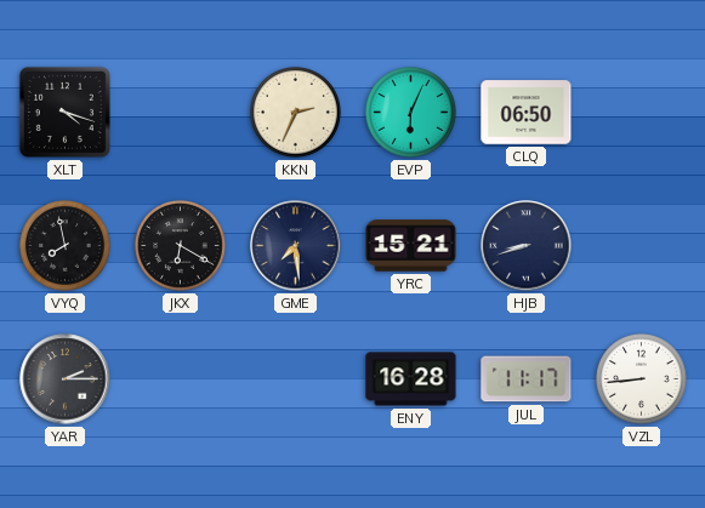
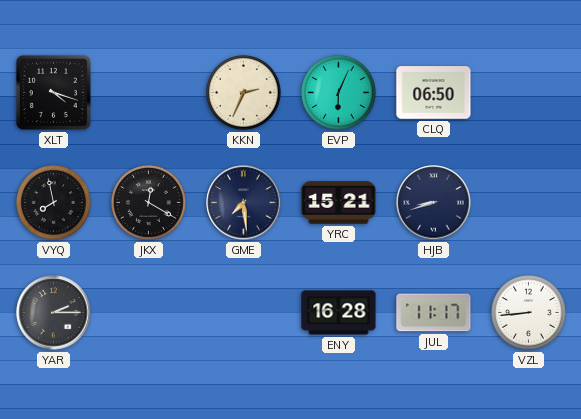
JKX: 6:20 -> 12:20 (149, 203)
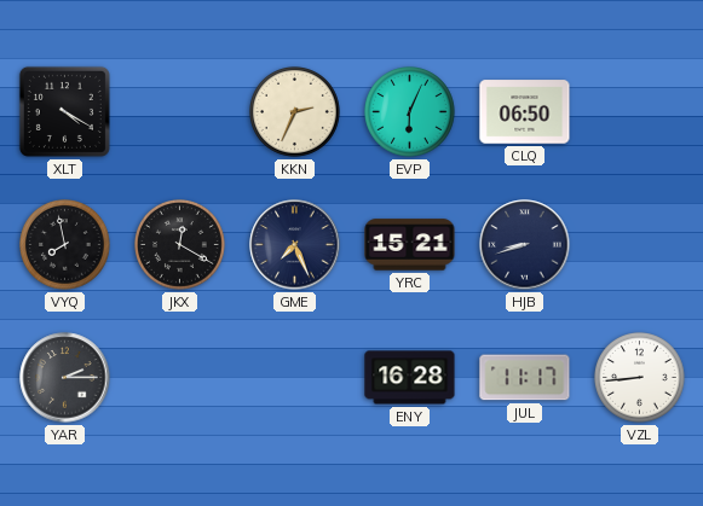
XLT: 4:18 -> 4:20 (64, 111)
GME: 7:29 -> 7:26 (295, 245)
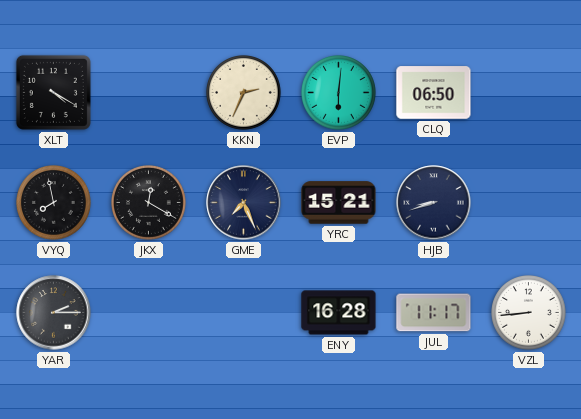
EVP: 6:04 -> 6:01 (339, 93)
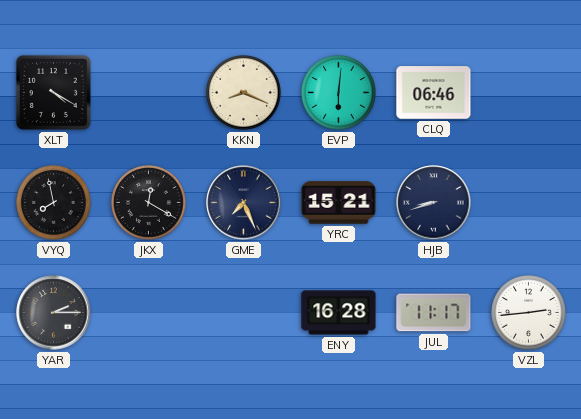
KKN: 2:34 -> 8:19 (244, 93)
CLQ: 06:50 -> 06:46 (434, 93)
VZL: 8:44 -> 2:44 (529, 313)
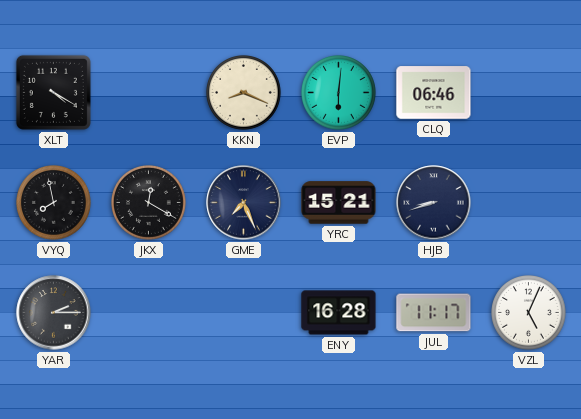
VZL: 2:44 -> 5:04 (529, 313)
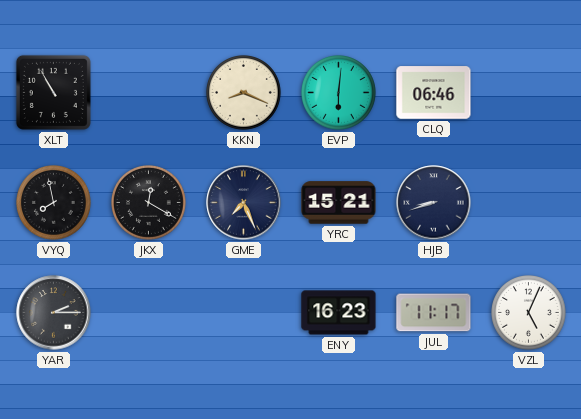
XLT: 4:20 -> 10:55 (53, 92)
ENY: 16:28 -> 16:23 (339, 313)
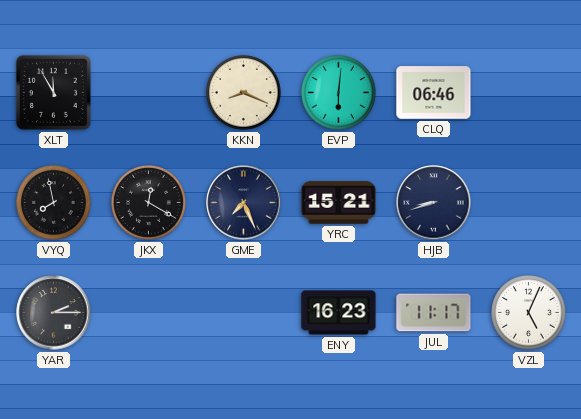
XLT: 10:55 -> 11:55 (53, 92)
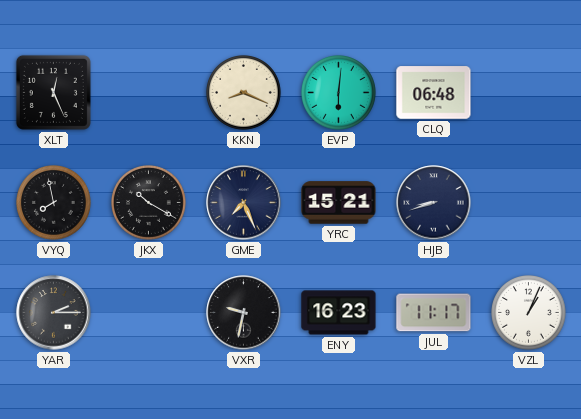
XLT: 11:55 -> 12:26 (53, 92)
CLQ: 06:46 -> 06:48 (434, 93)
JKX: 12:20 -> 10:20 (149, 203)
VXR: none -> 9:32 (244, 313)
VZL: 5:04 -> 1:04 (529, 313)
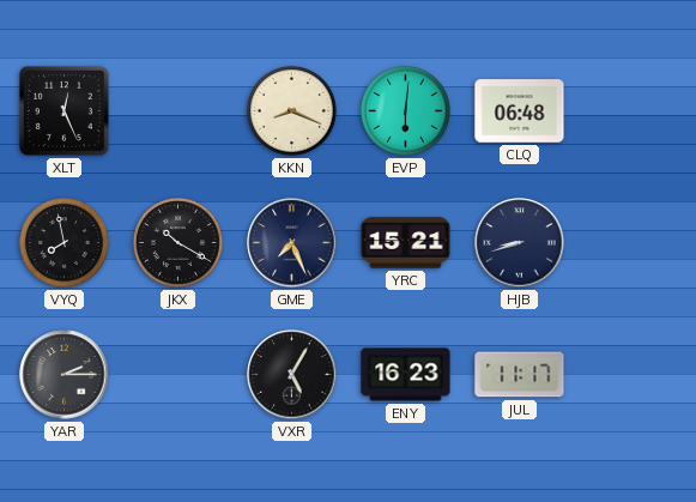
VXR: 9:32 -> 5:05 (292, 375)
VZL: 1:04 -> none (529, 313)
